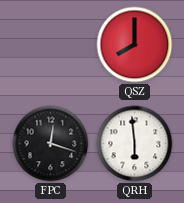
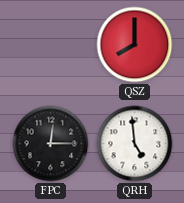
FPC: 12:18 -> 12:15 (51, 144)
QRH: 5:59 -> 4:59 (135, 144)
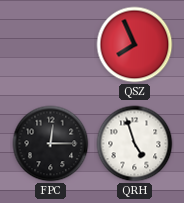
QSZ: 8:00 -> 7:56 (135, 45)
QRH: 4:59 -> 4:57 (135, 144)
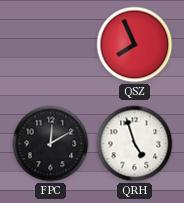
FPC: 12:15 -> 12:10 (51, 144)
